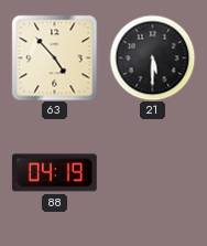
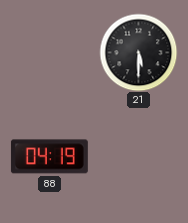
63: 4:53 -> none (54, 57)
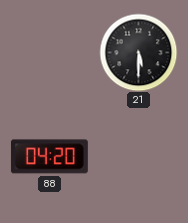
88: 04:19 -> 04:20 (49, 157)
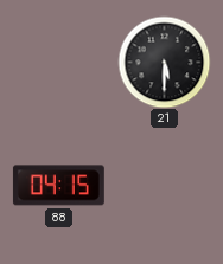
88: 04:20 -> 04:15 (58, 186)
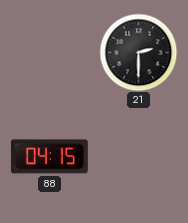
21: 5:30 -> 2:30 (138, 52)
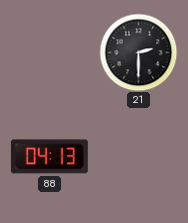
88: 04:15 -> 04:13 (49, 157)
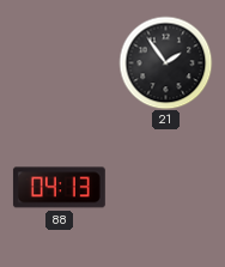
21: 2:30 -> 1:54 (165, 62)
